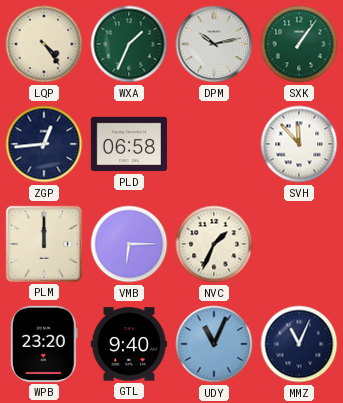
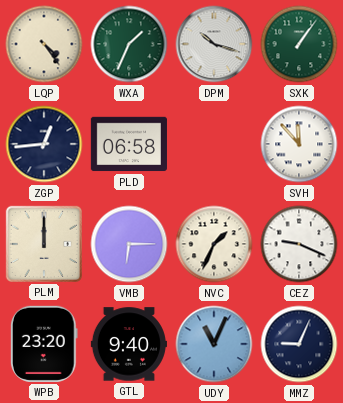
DPM: 10:13 -> 10:18 (214, 44)
CEZ: none -> 9:19 (299, 244)
MMZ: 11:04 -> 9:04 (299, 344)
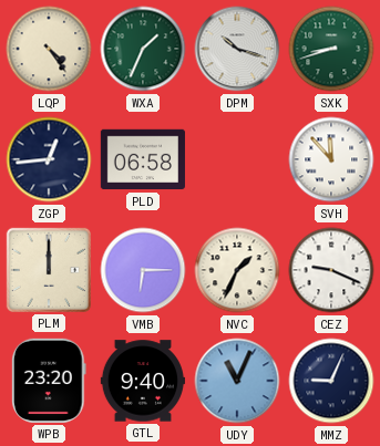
SXK: 1:06 -> 8:42 (331, 49)
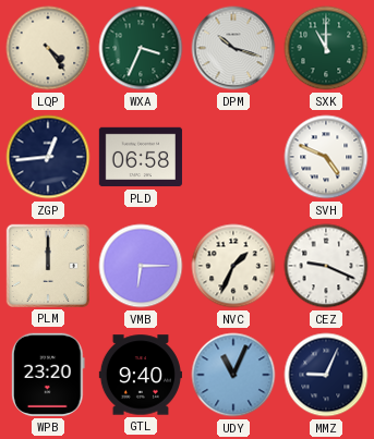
WXA: 1:34 -> 3:34 (141, 48)
SXK: 8:42 -> 11:00 (326, 48)
SVH: 11:53 -> 4:49 (326, 157)
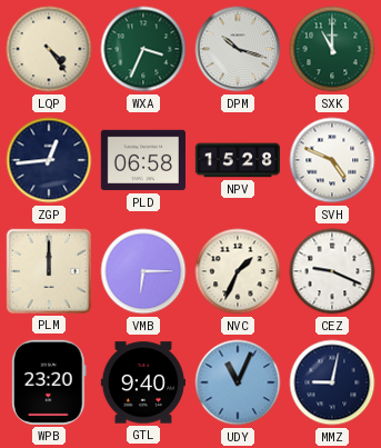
NPV: none -> 15:28 (237, 160)
MMZ: 9:04 -> 9:02 (332, 382)
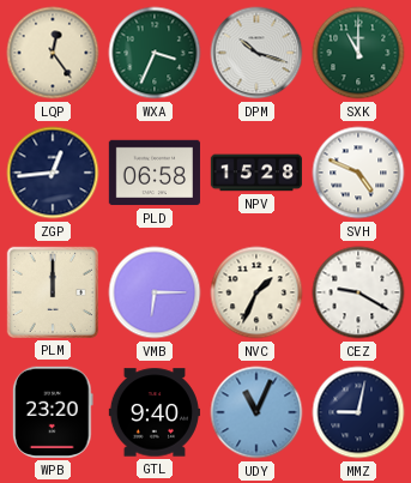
LQP: 4:24 -> 12:24 (53, 53)
CEZ: 9:19 -> 9:20 (358, 292)
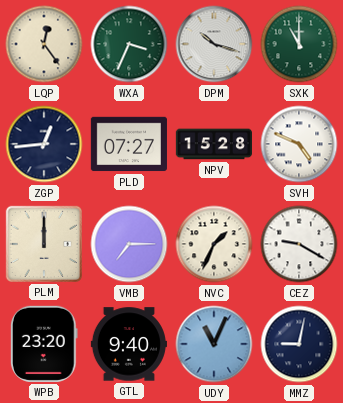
PLD: 06:58 -> 07:27 (129, 144)
VMB: 6:15 -> 7:15 (129, 244)
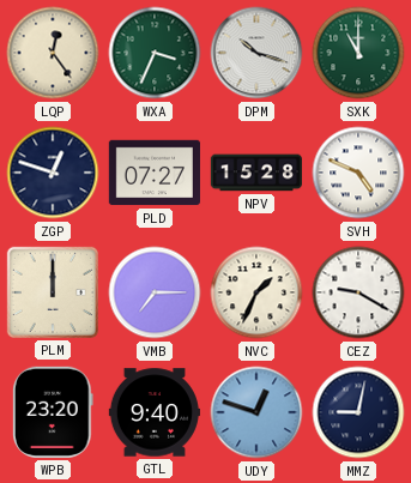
ZGP: 12:44 -> 12:48 (53, 173)
UDY: 11:04 -> 12:48 (256, 412)
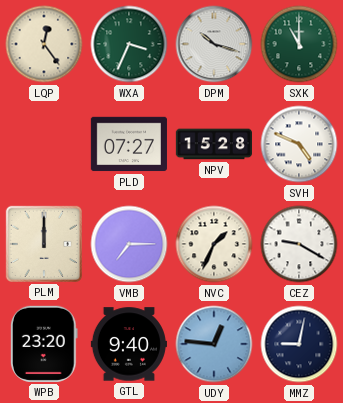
ZGP: 12:48 -> none (53, 173)
UDY: 12:48 -> 12:46 (214, 344)
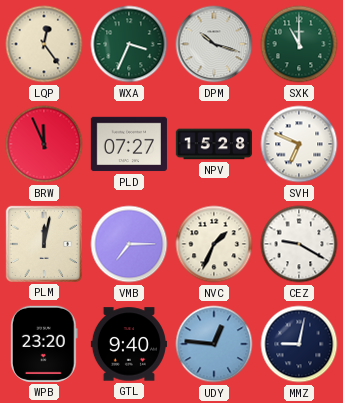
BRW: none -> 11:56 (44, 144)
SVH: 4:49 -> 6:49 (299, 144)
PLM: 12:00 -> 12:02 (44, 244)
